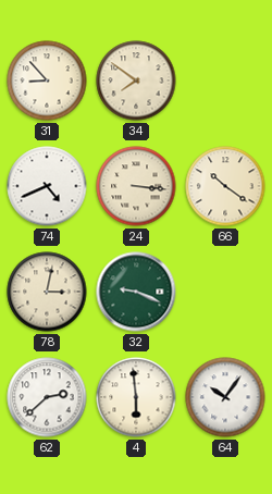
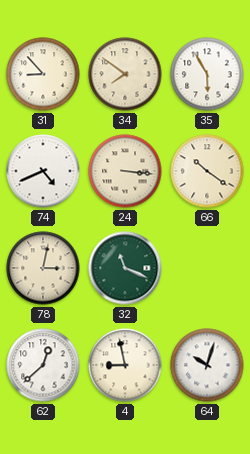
35: none -> 5:55 (207, 74)
32: 9:19 -> 11:19 (125, 268)
62: 2:38 -> 12:38 (43, 365)
4: 5:59 -> 8:58 (125, 365)
64: 10:06 -> 10:03 (207, 365)
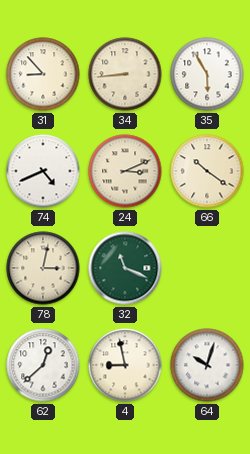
34: 7:51 -> 8:44 (125, 74)
24: 3:16 -> 3:11 (125, 171)
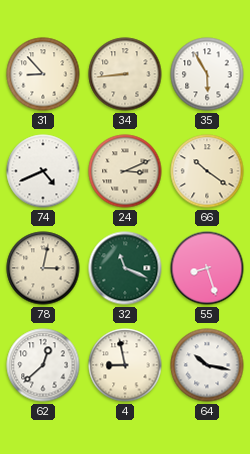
55: none -> 8:27 (207, 268)
64: 10:03 -> 10:17 (207, 365)
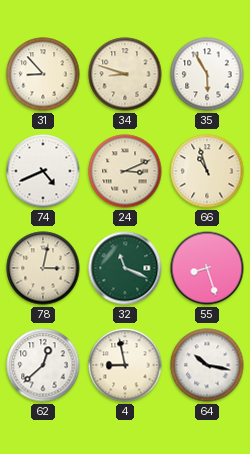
34: 8:44 -> 8:48 (125, 74)
66: 10:21 -> 10:57 (207, 171)
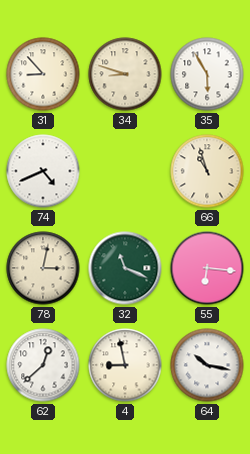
24: 3:11 -> none (125, 171)
55: 8:27 -> 6:16 (207, 268)
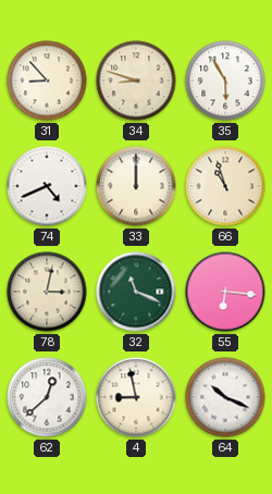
33: none -> 12:00 (136, 186)
64: 10:17 -> 10:19 (225, 397)
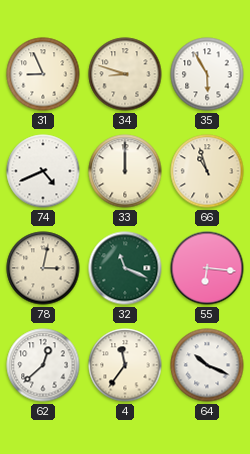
31: 8:53 -> 8:56 (43, 74)
4: 8:58 -> 11:36 (125, 365)
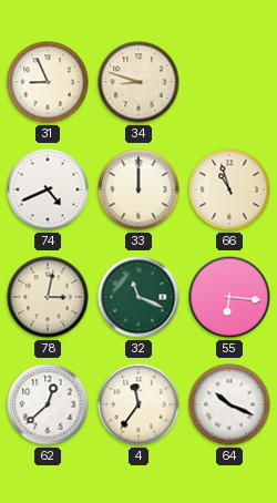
35: 5:55 -> none (207, 74)
